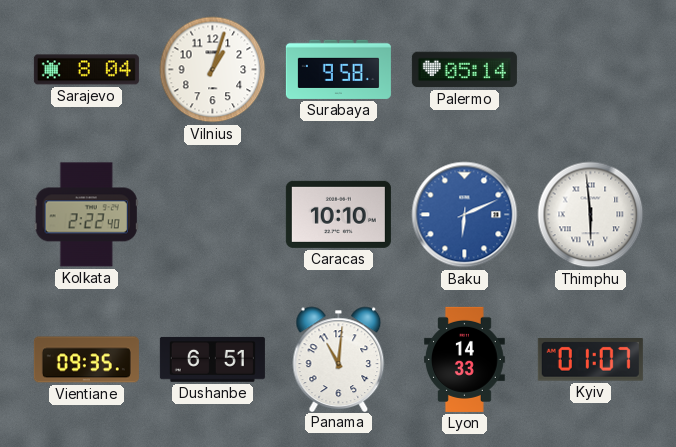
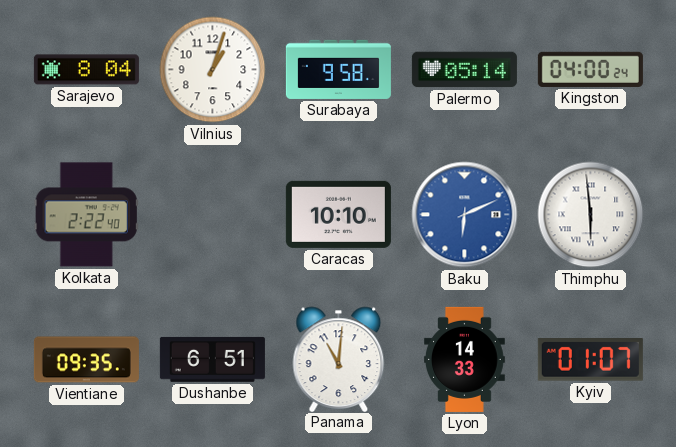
Kingston: none -> 04:00 (590, 69)
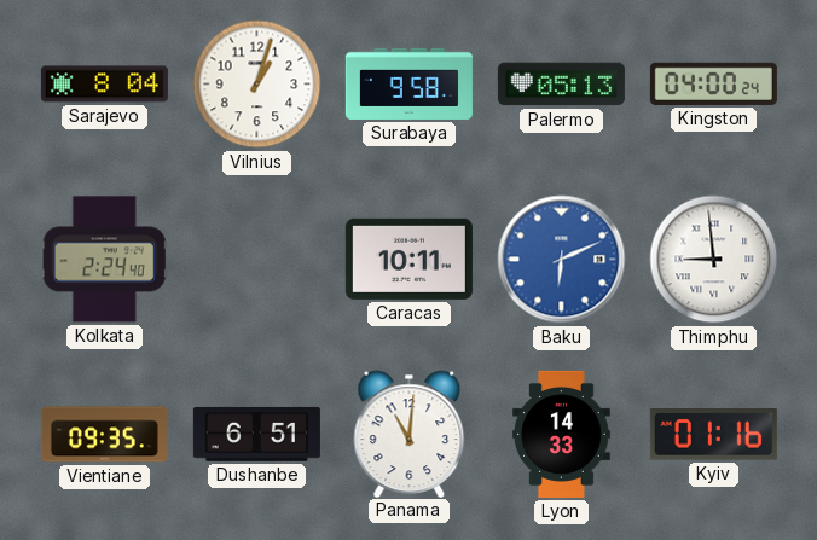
Palermo: 05:14 -> 05:13 (561, 85)
Kolkata: 2:22 -> 2:24 (104, 260)
Caracas: 10:10 -> 10:11 (408, 259)
Thimphu: 5:59 -> 8:59 (714, 260)
Kyiv: 01:07 -> 01:16 (713, 435)
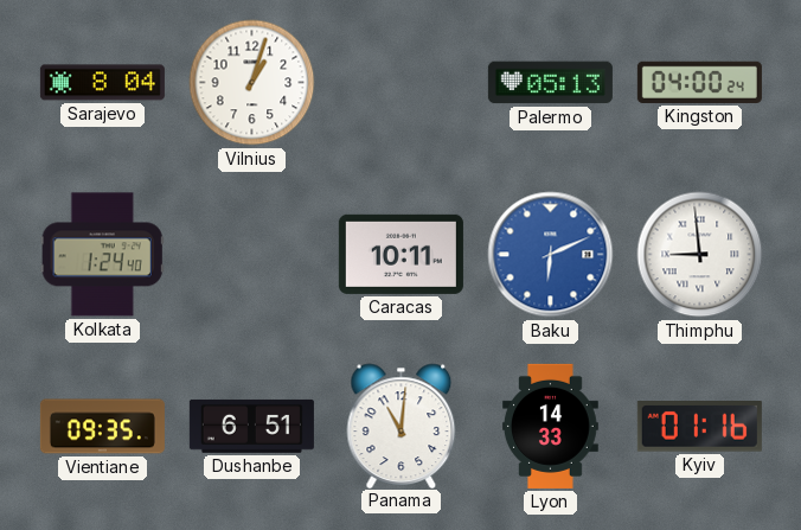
Surabaya: 9:58 -> none (408, 83)
Kolkata: 2:24 -> 1:24 (102, 255)
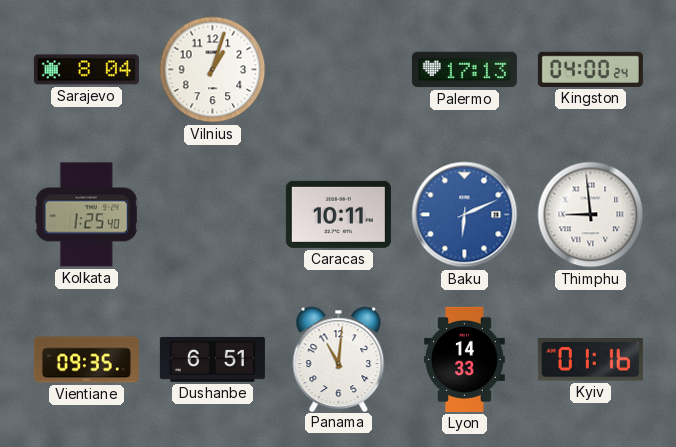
Palermo: 05:13 -> 17:13 (464, 70)
Kolkata: 1:24 -> 1:25 (86, 215)
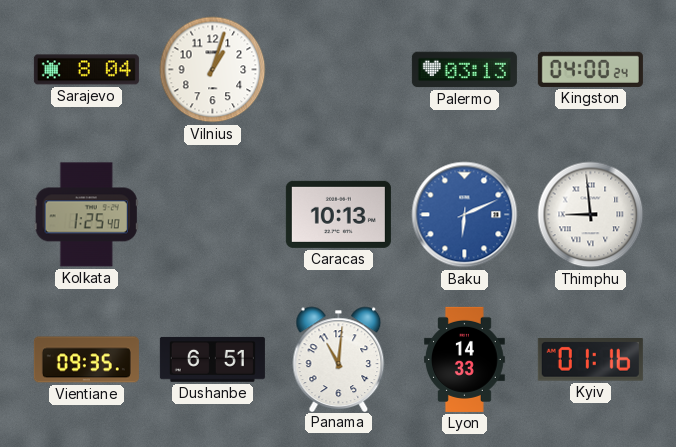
Palermo: 17:13 -> 03:13 (464, 70)
Caracas: 10:11 -> 10:13 (338, 214)
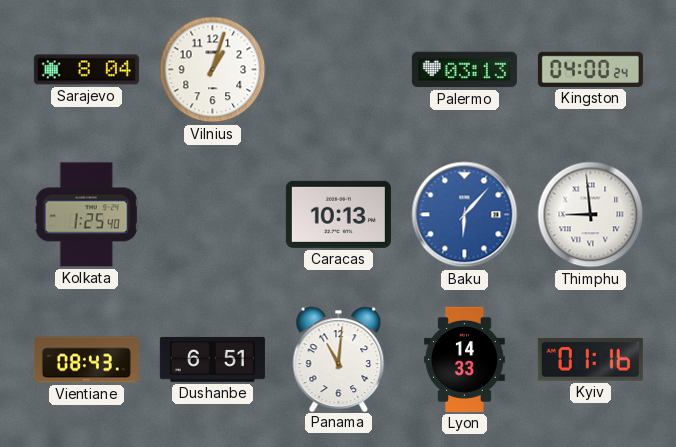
Baku: 6:11 -> 6:07 (465, 215)
Vientiane: 09:35 -> 08:43 (86, 360)
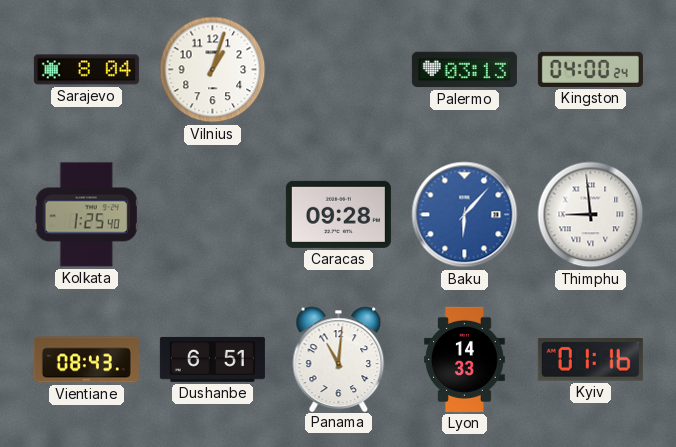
Caracas: 10:13 -> 09:28 (338, 214)
